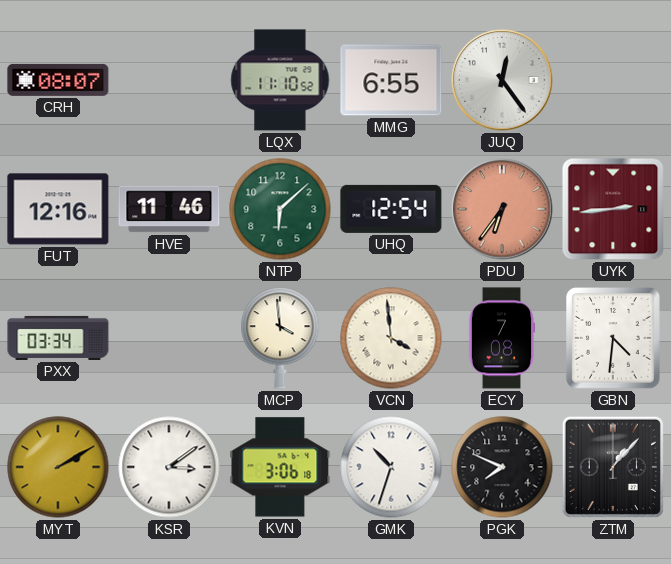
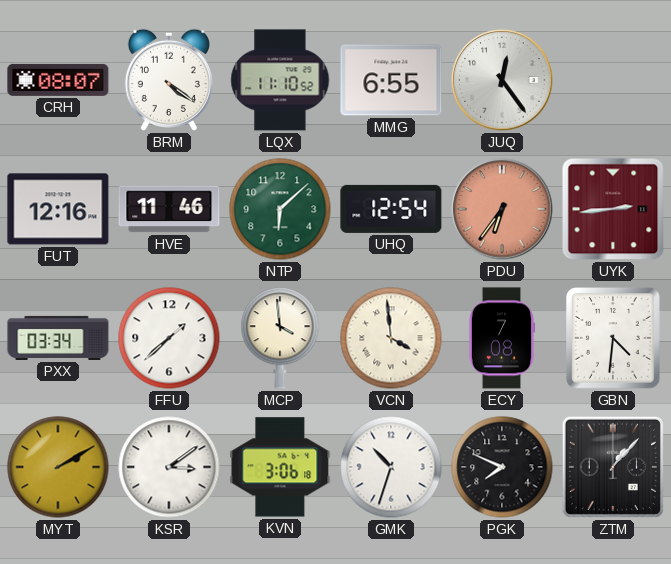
BRM: none -> 4:21 (169, 80)
FFU: none -> 1:38 (169, 338)
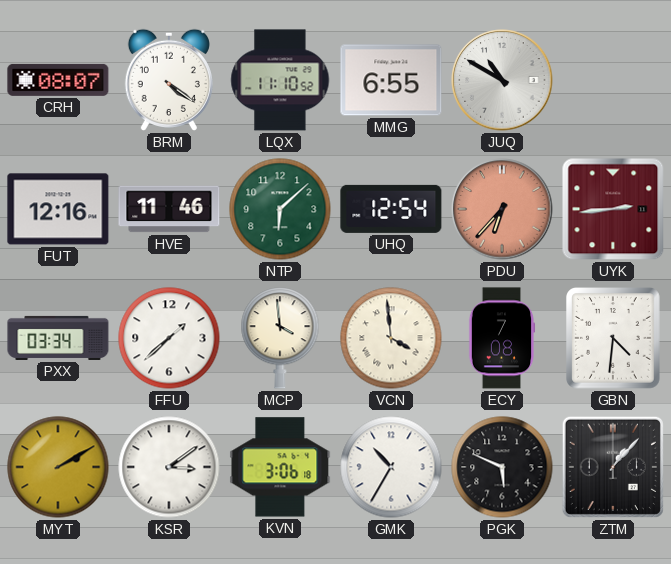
JUQ: 12:24 -> 10:50 (502, 80)
PDU: 6:36 -> 6:37 (502, 209)
GMK: 10:33 -> 10:35 (391, 467)
PGK: 7:49 -> 5:49 (502, 467)
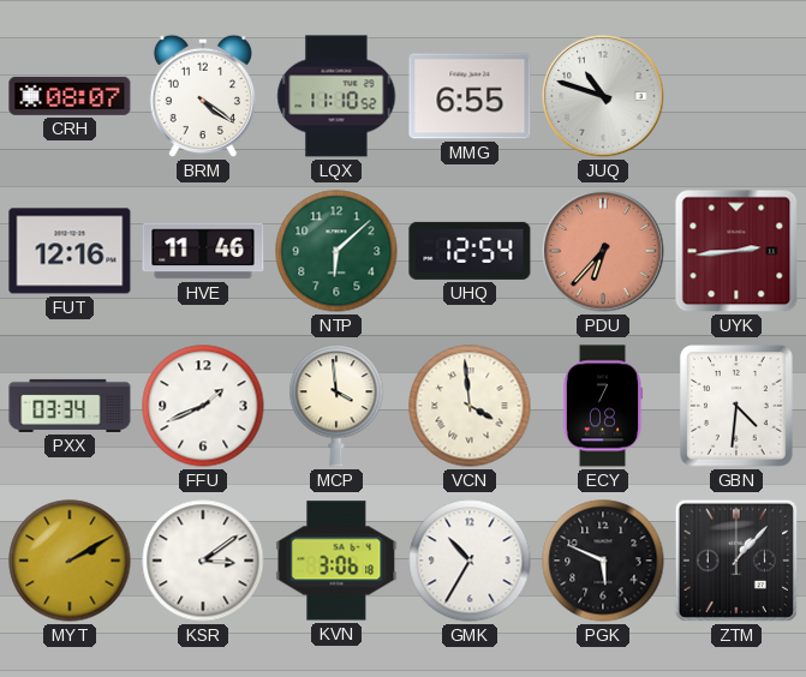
JUQ: 10:50 -> 10:48 (603, 96)
FFU: 1:38 -> 1:41 (203, 406)
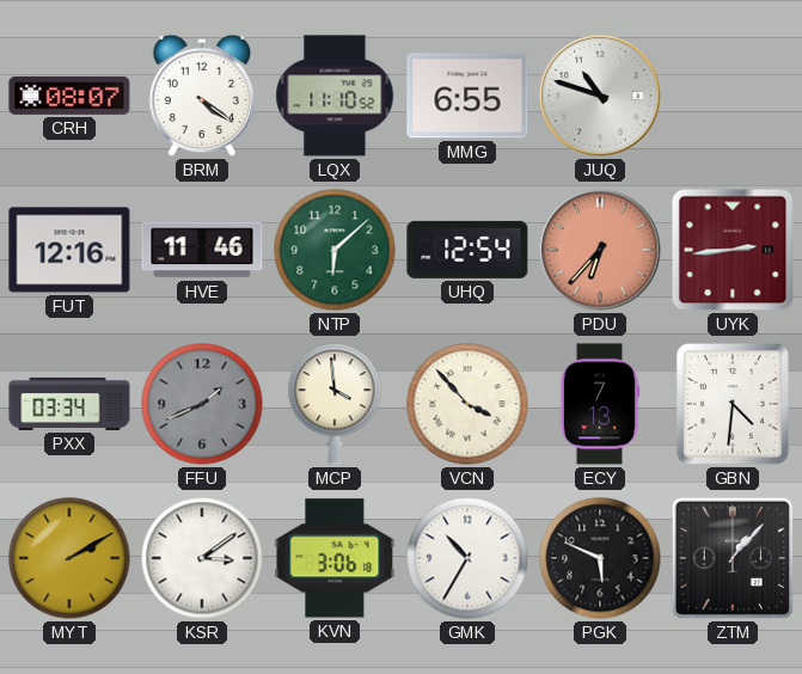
FFU dial: white -> grey (202, 404)
VCN: 3:59 -> 3:53 (467, 404)
ECY: 7:08 -> 7:13 (600, 404)
